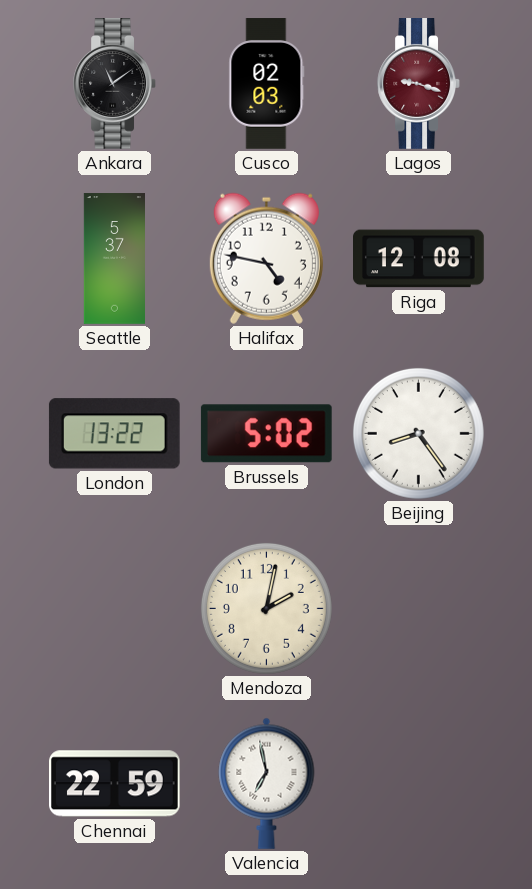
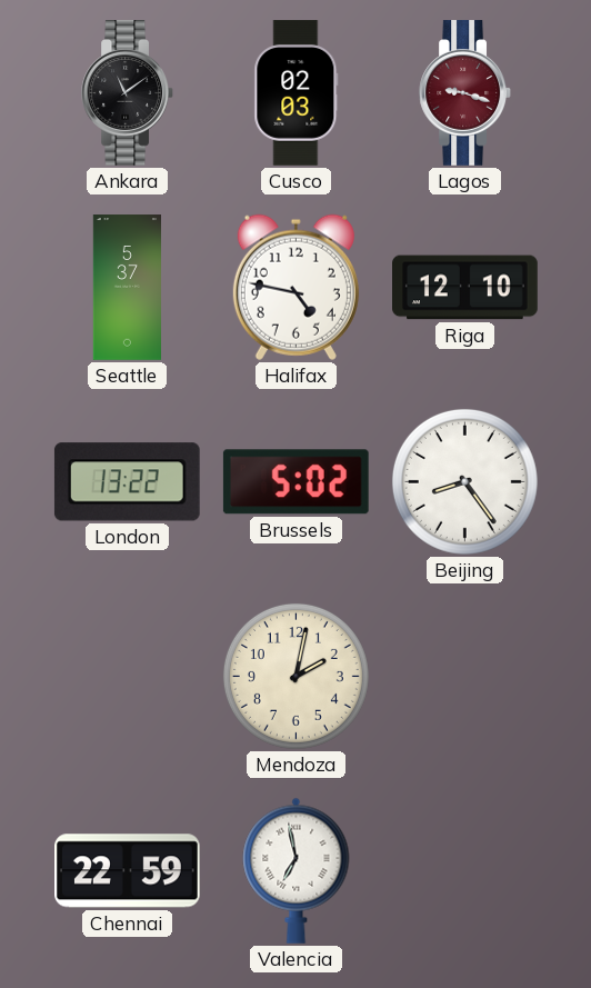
Riga: 12:08 -> 12:10 (465, 288)
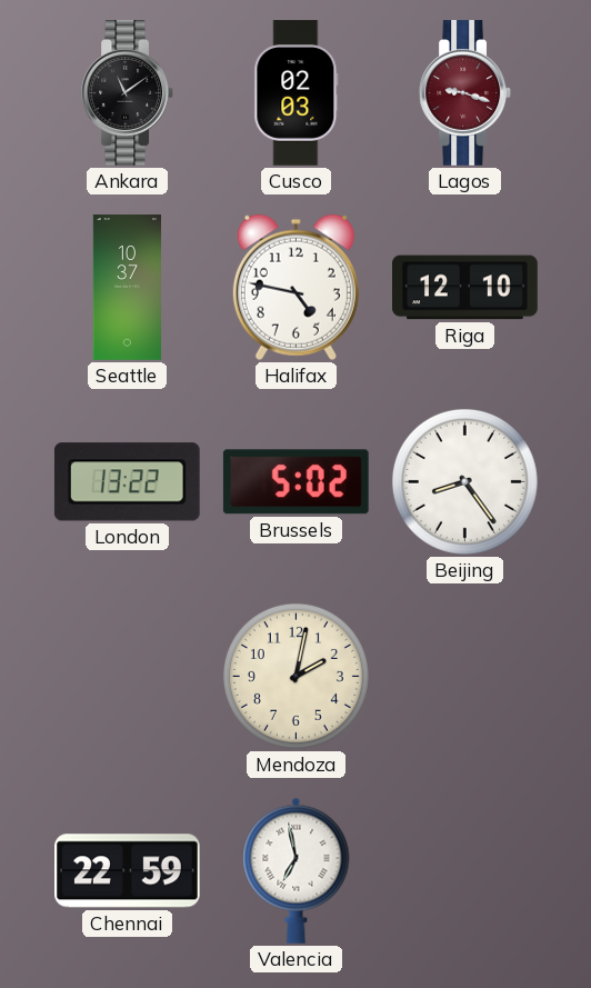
Seattle: 5:37 -> 10:37 (127, 288)
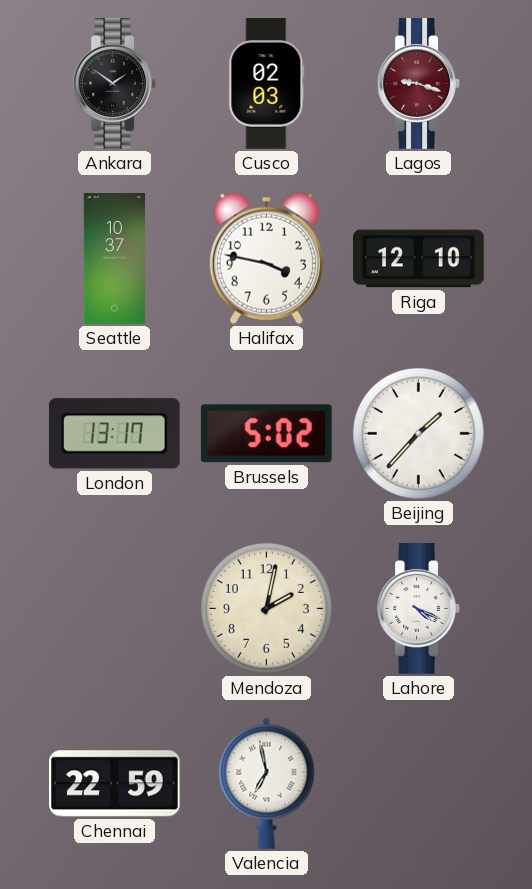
Ankara: 11:09 -> 1:51 (114, 84)
Halifax: 4:47 -> 3:47 (266, 258)
London: 13:22 -> 13:17 (114, 434)
Beijing: 8:24 -> 1:37 (418, 433)
Lahore: none -> 4:19 (418, 609)
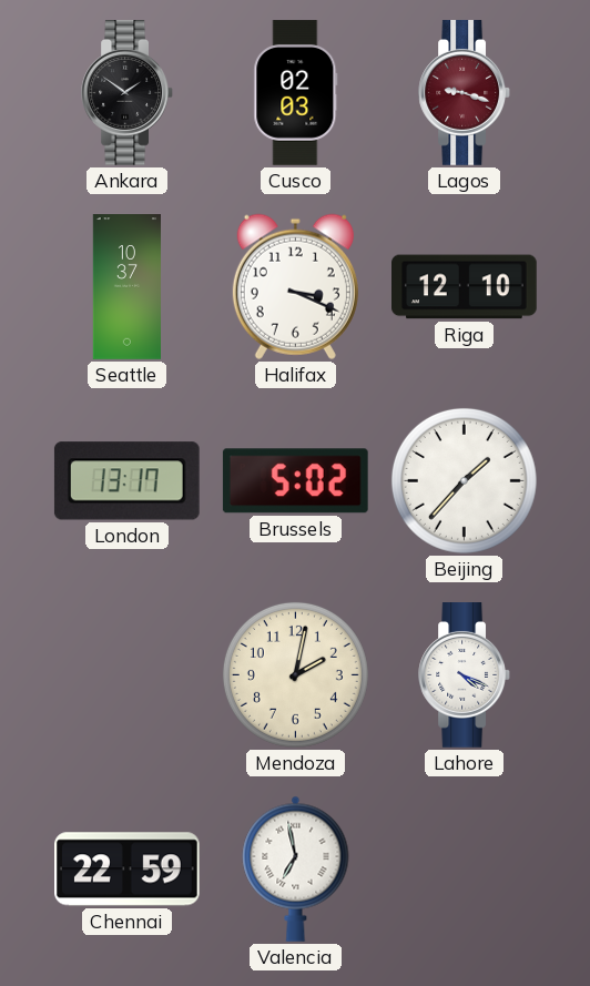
Halifax: 3:47 -> 3:19 (295, 286)
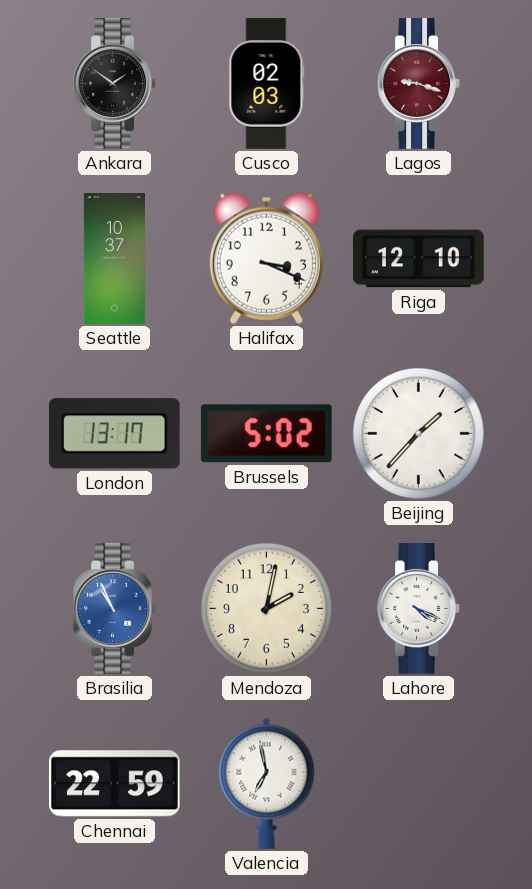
Brasilia: none -> 10:56 (114, 609)
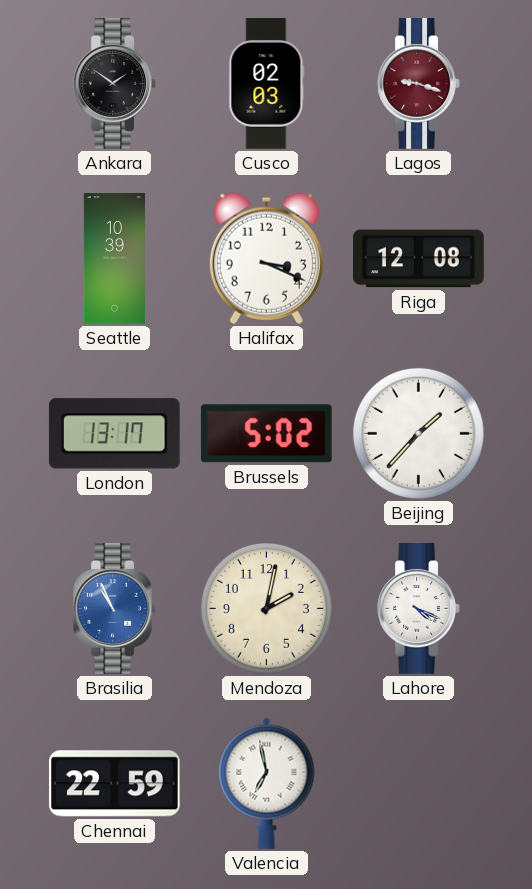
Seattle: 10:37 -> 10:39 (114, 259)
Riga: 12:10 -> 12:08 (419, 259)
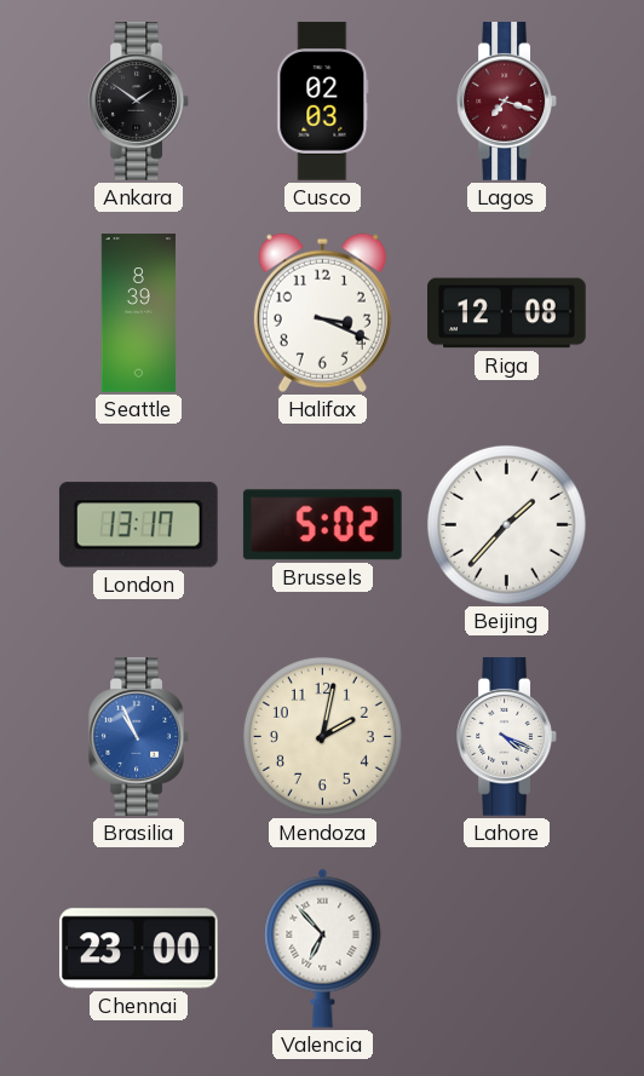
Lagos: 9:18 -> 7:18 (506, 102)
Seattle: 10:39 -> 8:39 (138, 313)
Chennai: 22:59 -> 23:00 (139, 949)
Valencia: 6:58 -> 6:53 (323, 948)
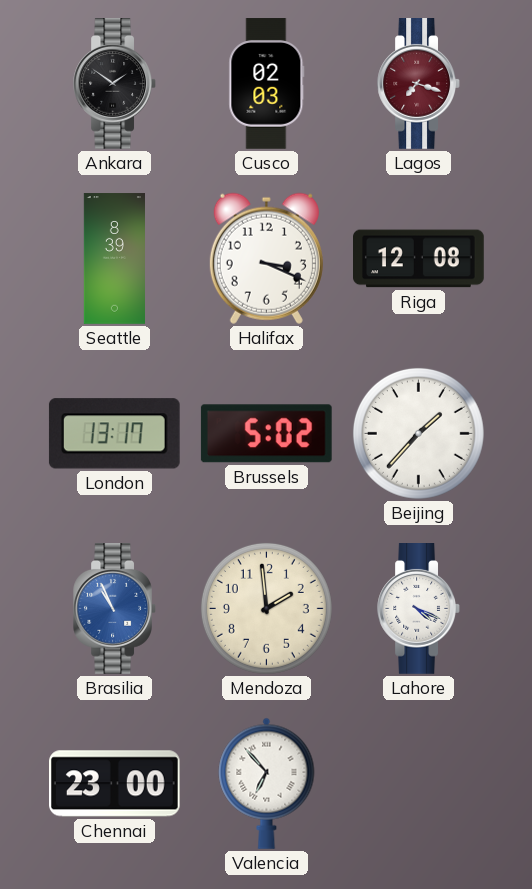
Mendoza: 2:02 -> 1:59 (266, 608)
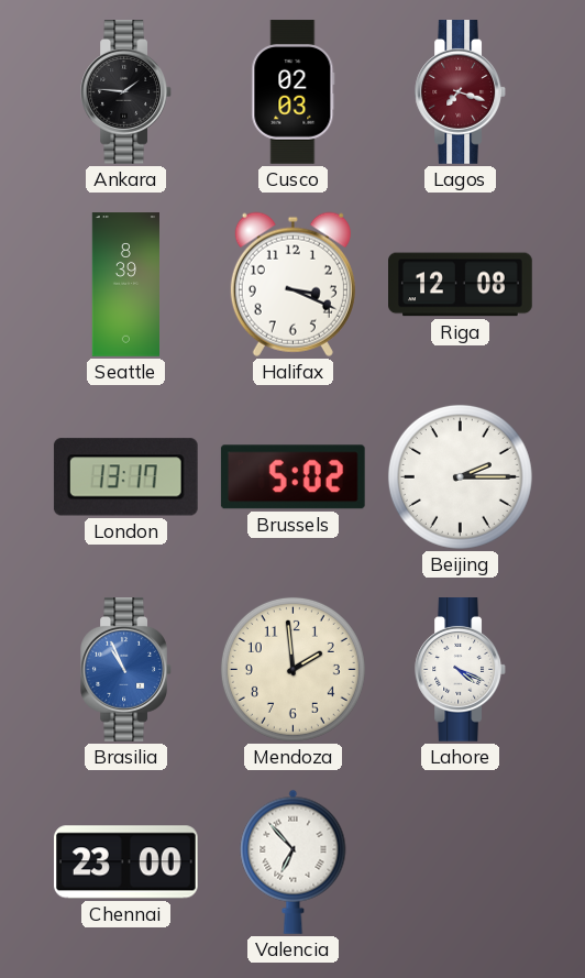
Ankara: 1:51 -> 1:46 (125, 92)
Beijing: 1:37 -> 2:15 (460, 476)
